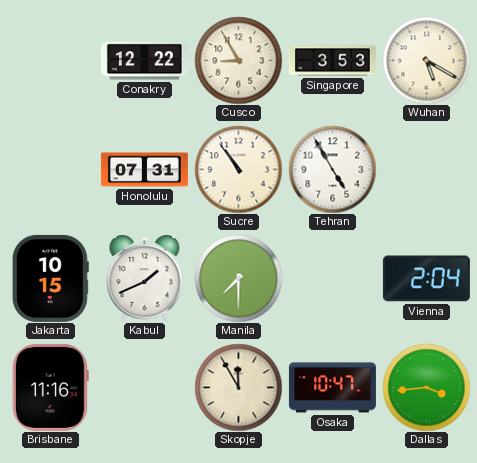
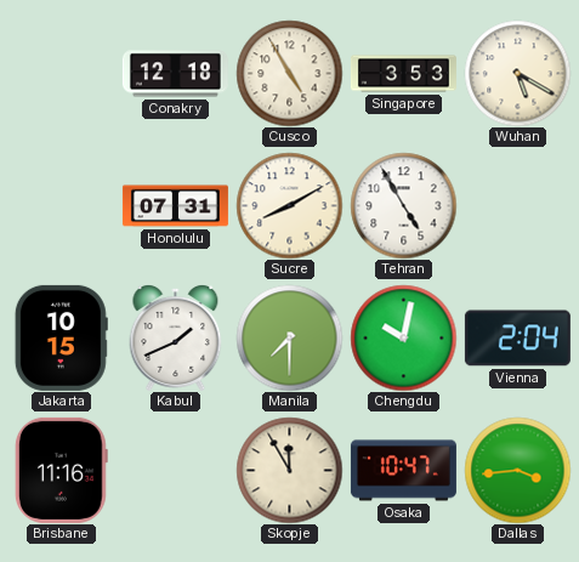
Conakry: 12:22 -> 12:18 (175, 74)
Cusco: 8:55 -> 4:55 (289, 73)
Sucre: 10:54 -> 8:10 (289, 205)
Chengdu: none -> 10:02 (403, 337)
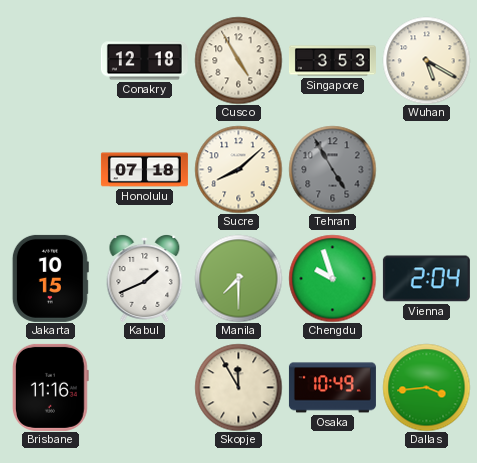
Honolulu: 07:31 -> 07:18 (144, 170)
Sucre: 8:10 -> 8:08 (238, 169)
Tehran dial: white -> grey (332, 169)
Chengdu: 10:02 -> 9:57 (332, 278)
Osaka: 10:47 -> 10:49 (332, 388)
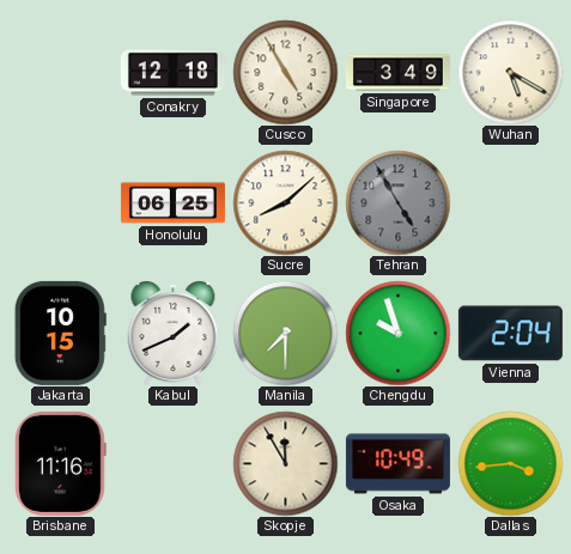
Singapore: 3:53 -> 3:49 (397, 73)
Honolulu: 07:18 -> 06:25 (172, 203)
